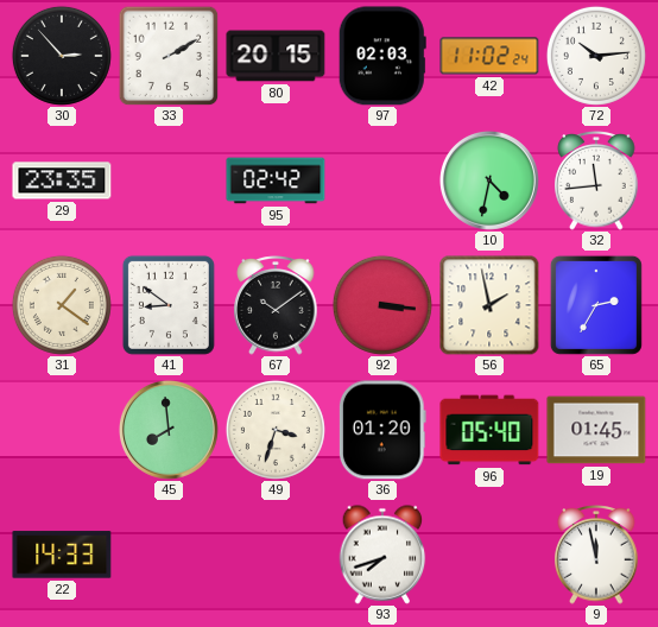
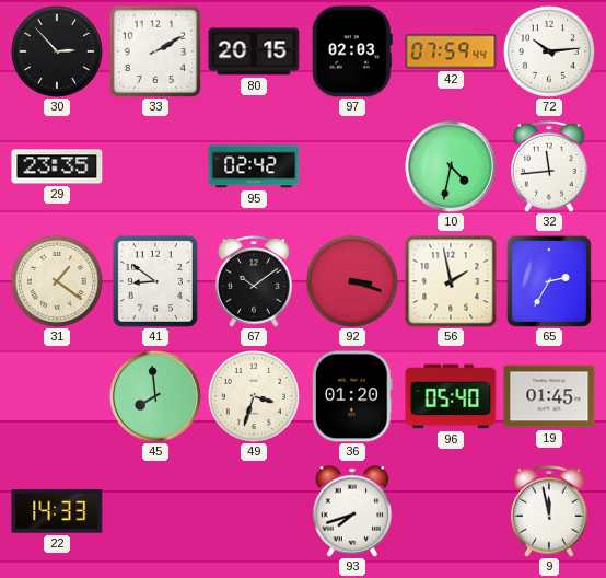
42: 11:02 -> 07:59 (451, 51)
92: 3:16 -> 3:18 (352, 281)
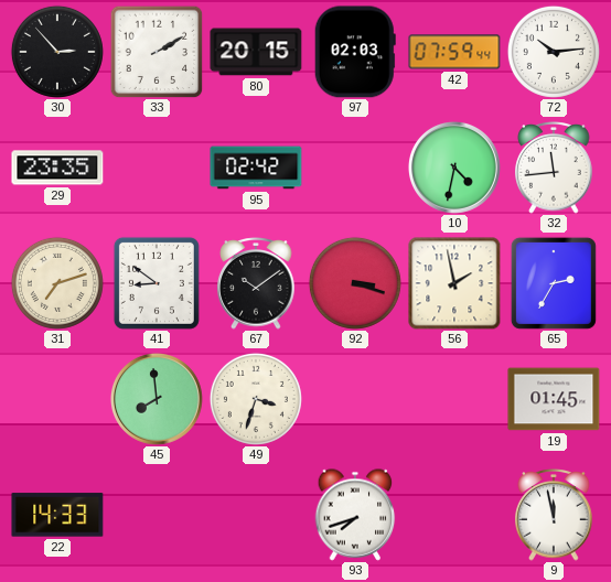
31: 1:21 -> 7:12 (57, 283)
36: 01:20 -> none (352, 396)
96: 05:40 -> none (451, 396)
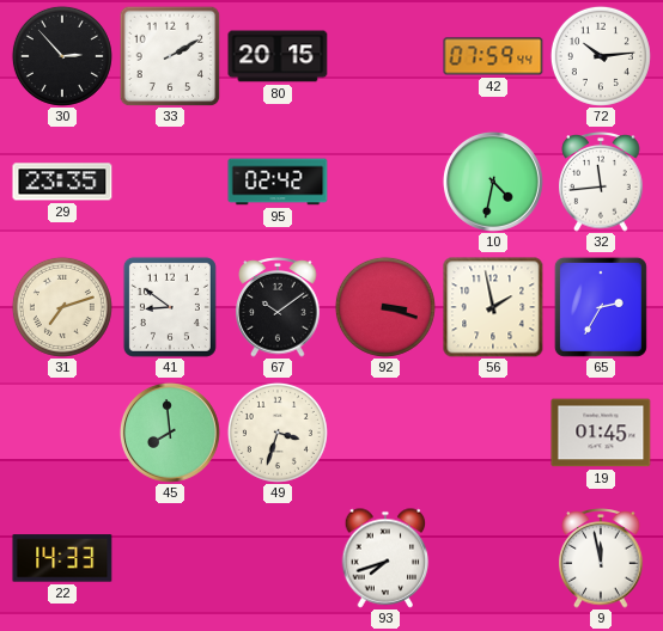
97: 02:03 -> none (355, 52)
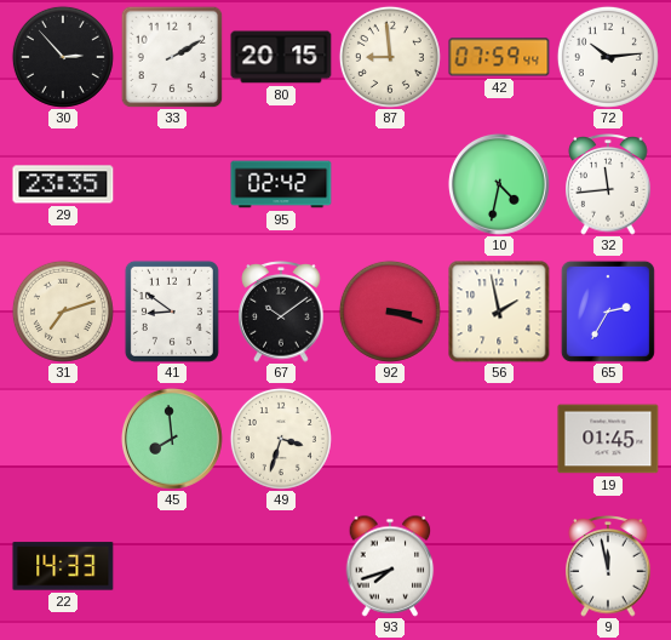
87: none -> 8:59 (390, 57)
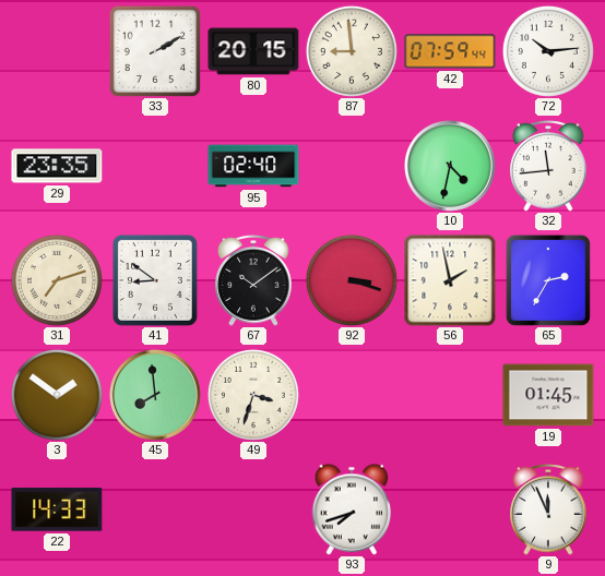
30: 2:53 -> none (63, 57)
95: 02:42 -> 02:40 (253, 166)
3: none -> 1:51 (57, 395)
9: 11:58 -> 11:56 (548, 509)
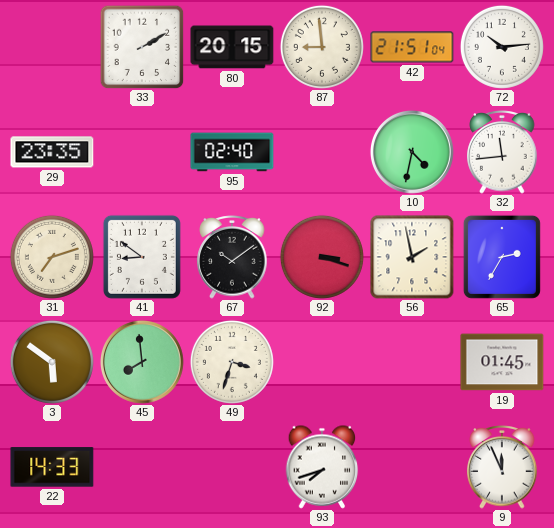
42: 07:59 -> 21:51 (412, 47)
3: 1:51 -> 5:51 (52, 362)
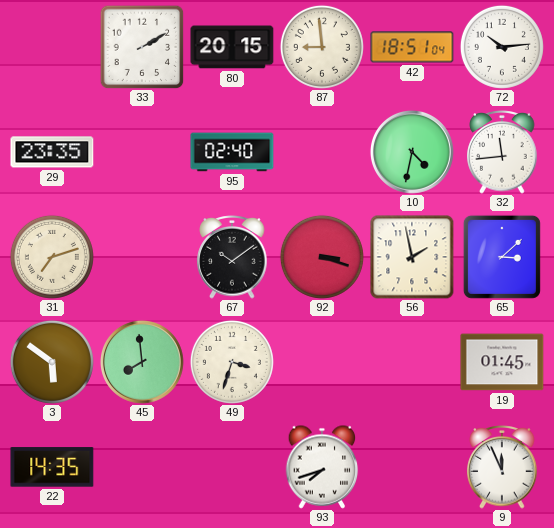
42: 21:51 -> 18:51 (412, 47)
41: 8:51 -> none (142, 257)
65: 2:35 -> 3:08 (502, 257)
22: 14:33 -> 14:35 (52, 467)
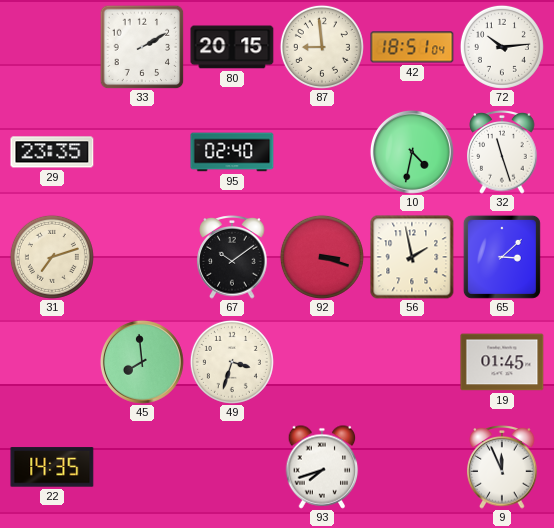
32: 11:44 -> 11:27 (502, 152)
3: 5:51 -> none (52, 362)
